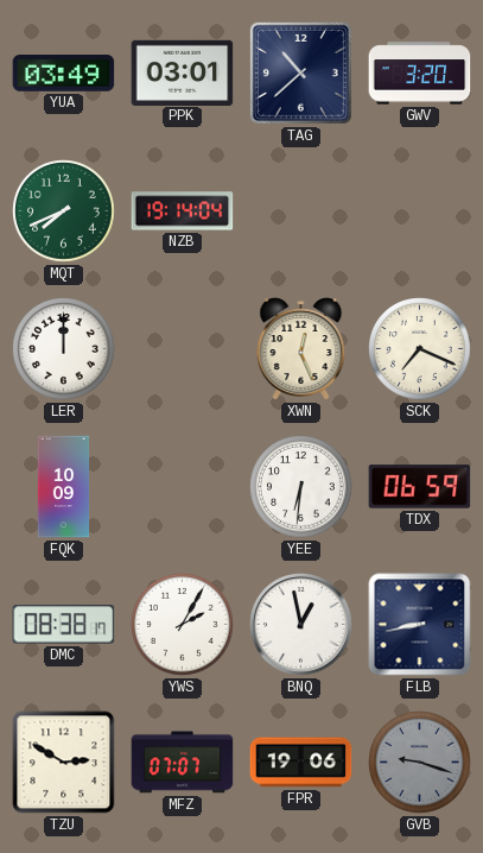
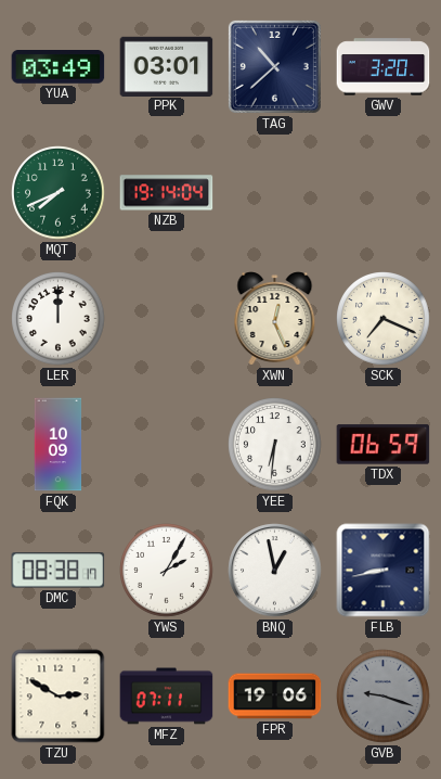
MFZ: 07:07 -> 07:11 (167, 697)
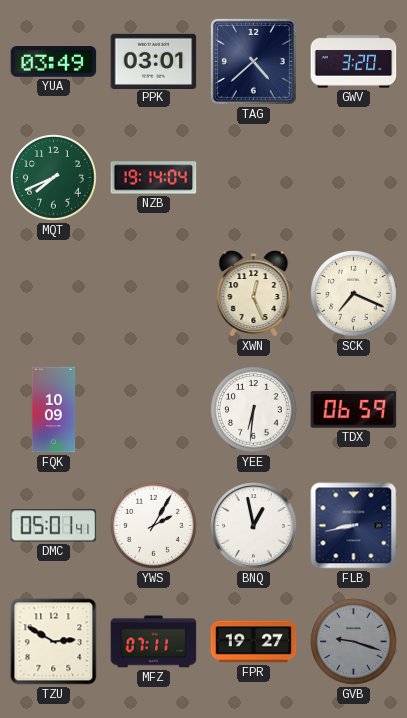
TAG: 10:38 -> 4:38 (253, 61)
LER: 12:00 -> none (59, 319)
DMC: 08:38 -> 05:01 (54, 526)
FPR: 19:06 -> 19:27 (254, 642)
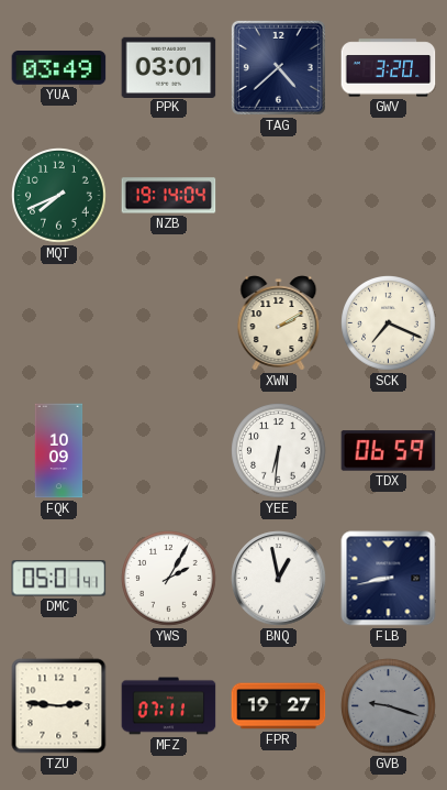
XWN: 12:26 -> 2:10 (279, 323)
TZU: 2:50 -> 2:46 (59, 706)
